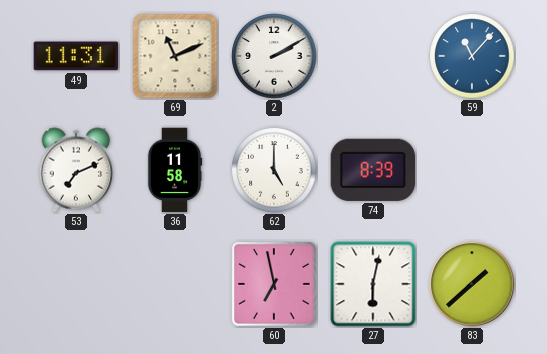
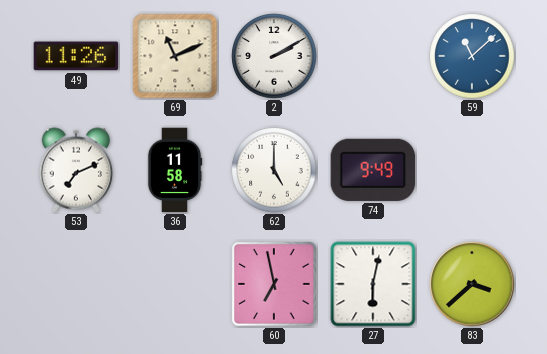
49: 11:31 -> 11:26 (76, 56)
59: 11:07 -> 11:08 (472, 56)
74: 8:39 -> 9:49 (373, 170)
83: 1:38 -> 3:38 (472, 284)
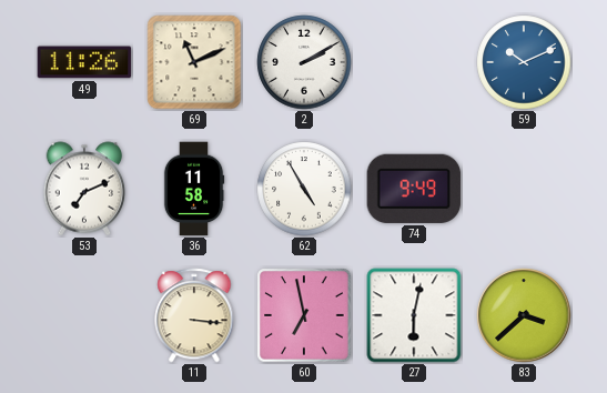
59: 11:08 -> 10:11 (524, 62)
62: 5:00 -> 4:55 (304, 189)
11: none -> 3:16 (194, 315)
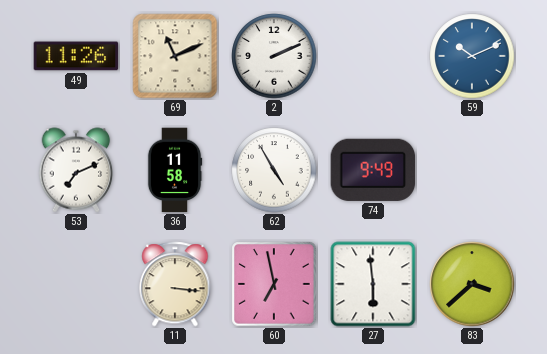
2: 2:10 -> 2:11 (274, 56)
27: 6:02 -> 5:59 (373, 284)
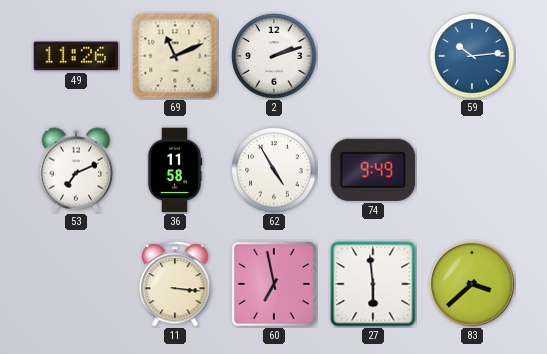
2: 2:11 -> 2:12 (274, 56)
59: 10:11 -> 10:14 (472, 56)
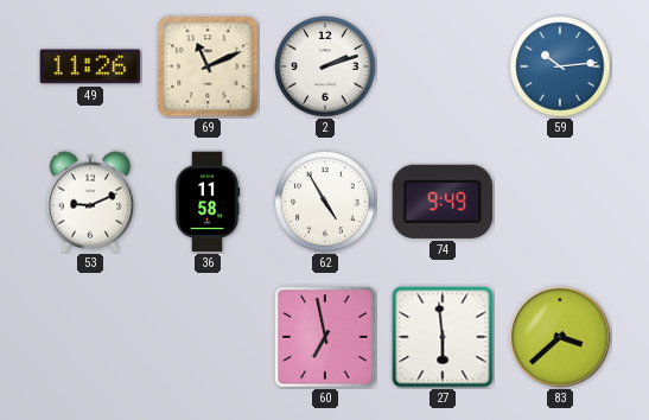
53: 7:11 -> 9:11 (90, 202)
11: 3:16 -> none (175, 284)
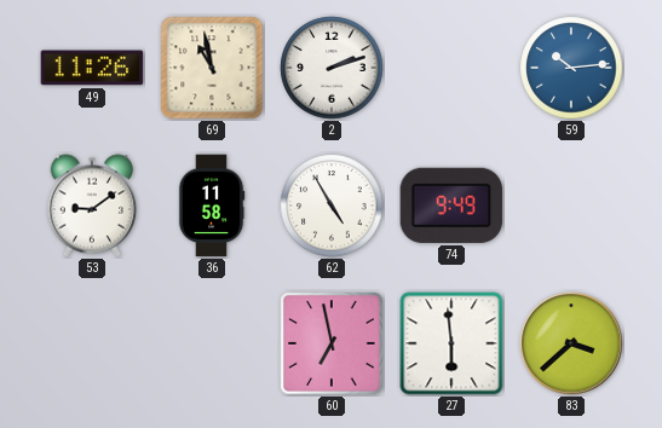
69: 11:11 -> 10:58 (212, 68)
53: 9:11 -> 9:09 (92, 206)
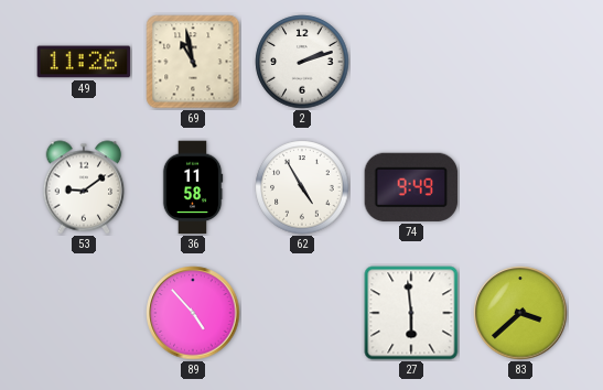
59: 10:14 -> none (571, 68)
89: none -> 4:53 (193, 313)
60: 6:58 -> none (332, 343)
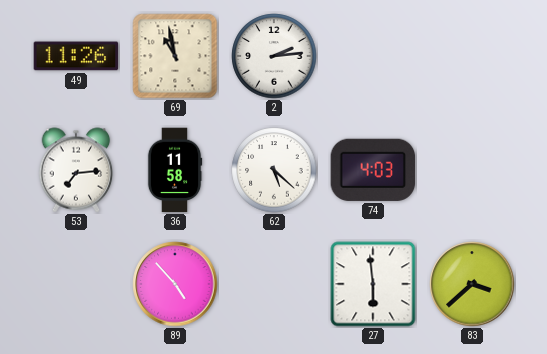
2: 2:12 -> 2:14 (274, 56)
53: 9:09 -> 7:14 (76, 170)
62: 4:55 -> 5:22 (274, 170)
74: 9:49 -> 4:03 (373, 170)
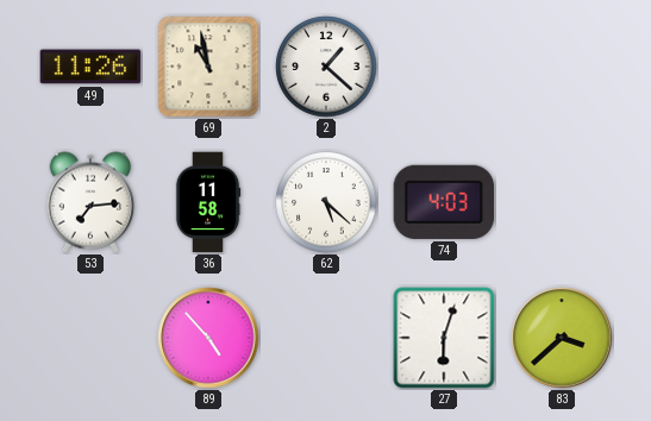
2: 2:14 -> 1:22 (326, 67)
27: 5:59 -> 6:03 (444, 338)
